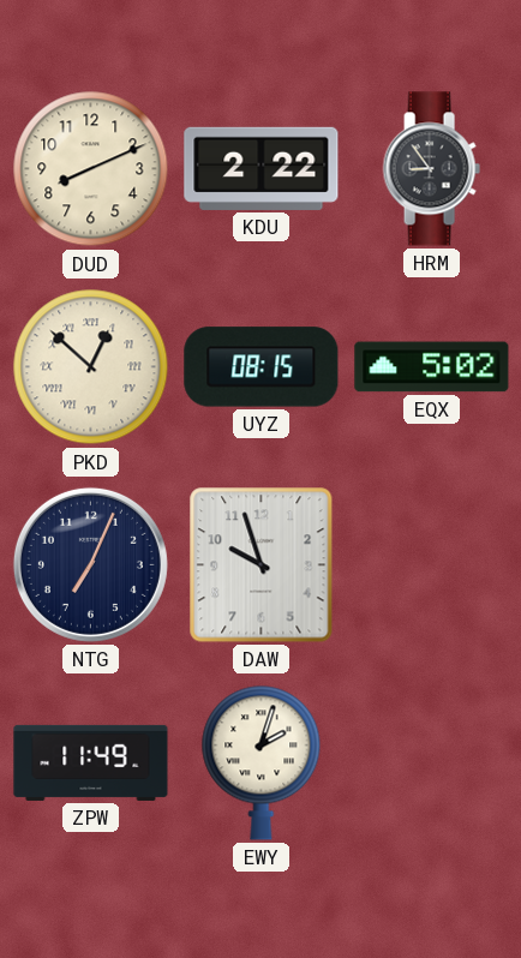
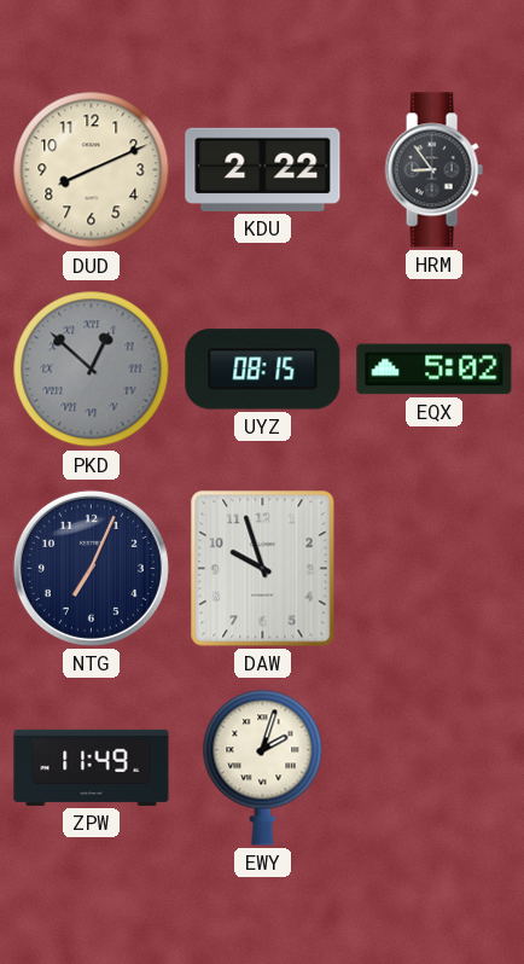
PKD dial: cream -> grey (92, 370)
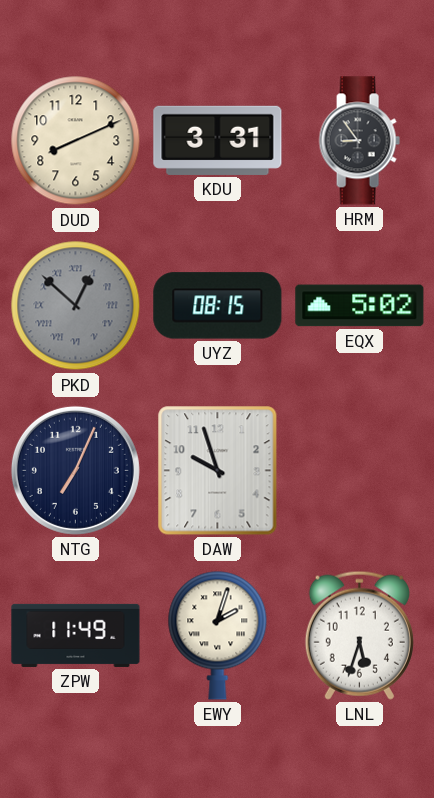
KDU: 2:22 -> 3:31 (218, 140)
LNL: none -> 5:33 (359, 635)
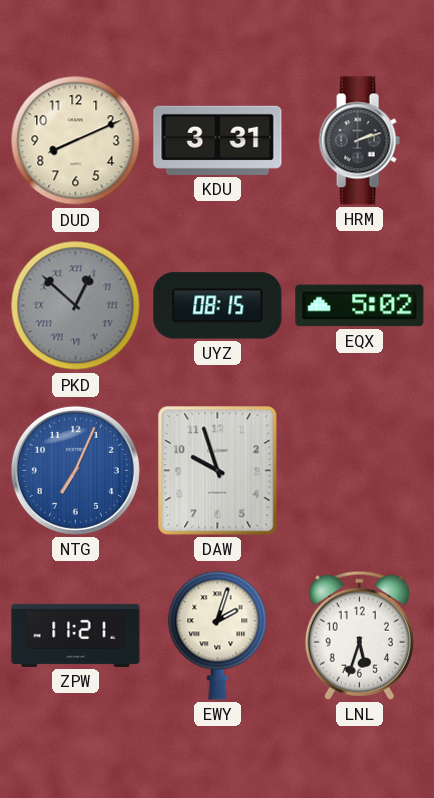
HRM: 8:54 -> 2:12 (359, 141)
NTG dial: navy -> blue (75, 470)
ZPW: 11:49 -> 11:21 (76, 635)
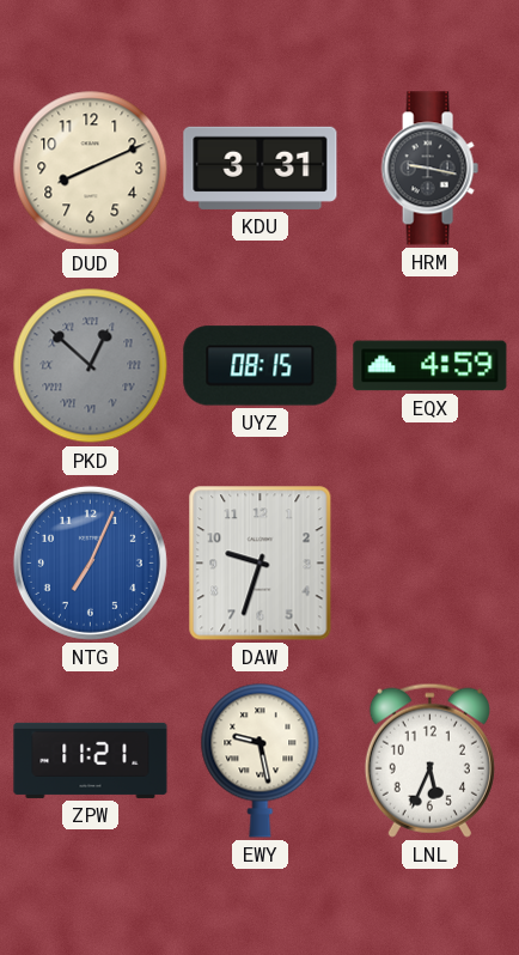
HRM: 2:12 -> 9:17 (429, 169)
EQX: 5:02 -> 4:59 (431, 366)
DAW: 9:57 -> 9:33 (261, 564)
EWY: 2:03 -> 9:28 (261, 760)
LNL: 5:33 -> 5:34 (429, 760)
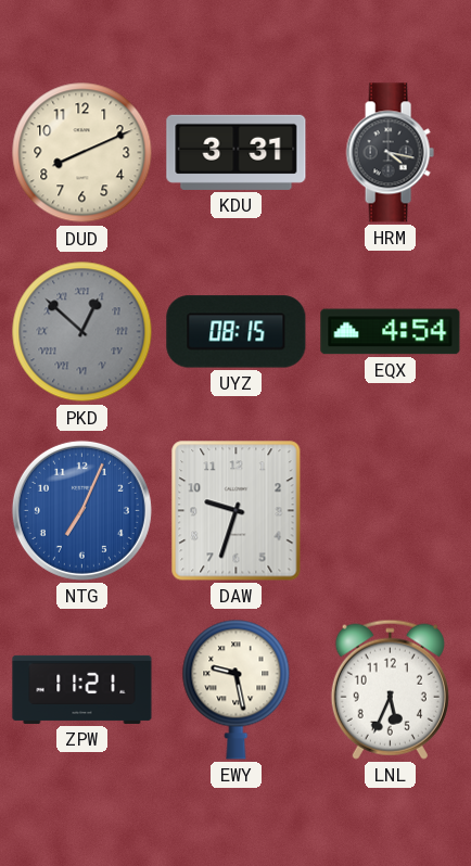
HRM: 9:17 -> 4:17 (390, 153)
EQX: 4:59 -> 4:54 (391, 332)
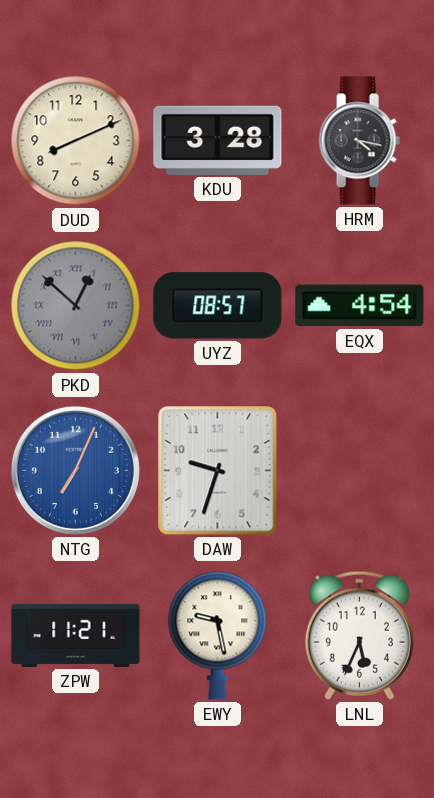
KDU: 3:31 -> 3:28 (218, 140)
UYZ: 08:15 -> 08:57 (218, 306)
